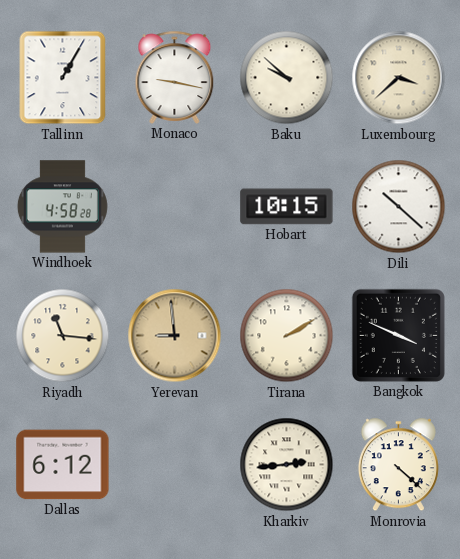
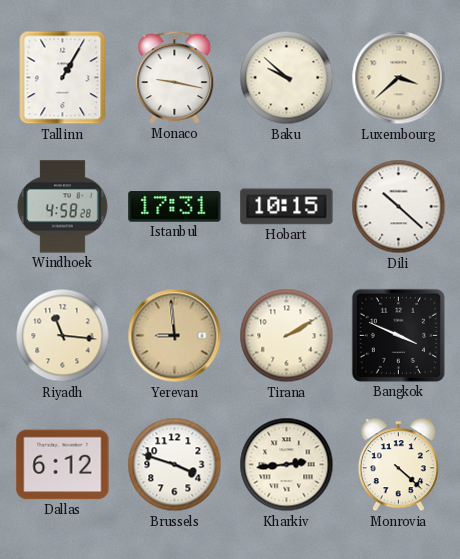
Istanbul: none -> 17:31 (175, 207)
Brussels: none -> 3:48 (175, 465)
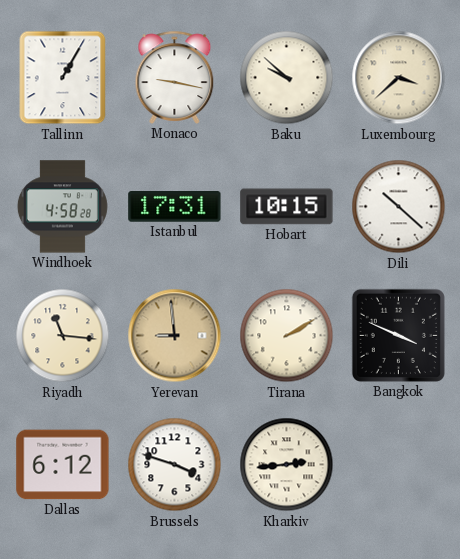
Monrovia: 4:22 -> none (398, 465)
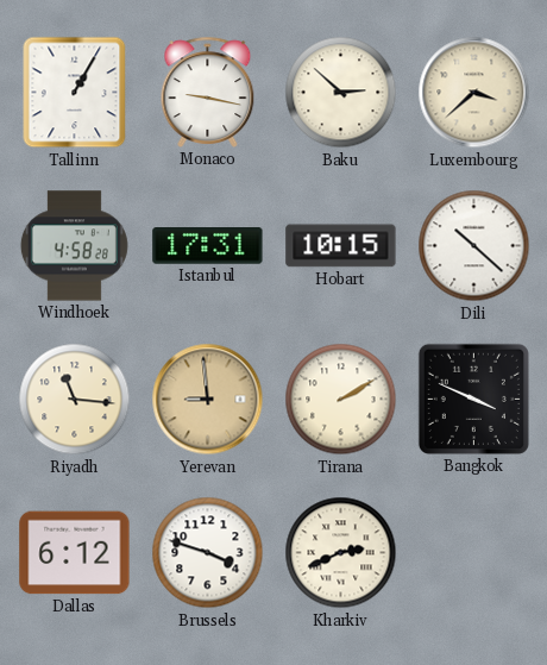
Baku: 9:52 -> 2:52 (341, 93)
Kharkiv: 2:44 -> 2:41 (341, 553)
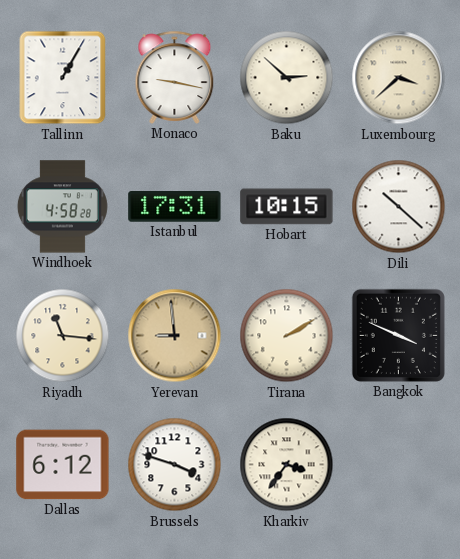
Kharkiv: 2:41 -> 3:36 (287, 465)
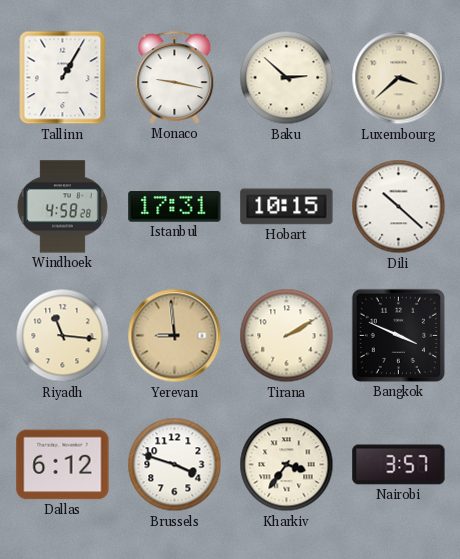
Nairobi: none -> 3:57 (399, 465)
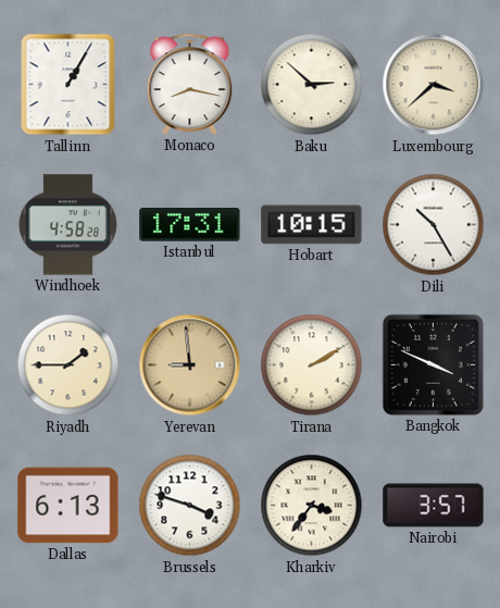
Monaco: 9:17 -> 8:17 (190, 84)
Dili: 10:22 -> 10:25 (434, 225)
Riyadh: 11:16 -> 1:45 (68, 365)
Dallas: 6:12 -> 6:13 (68, 506)
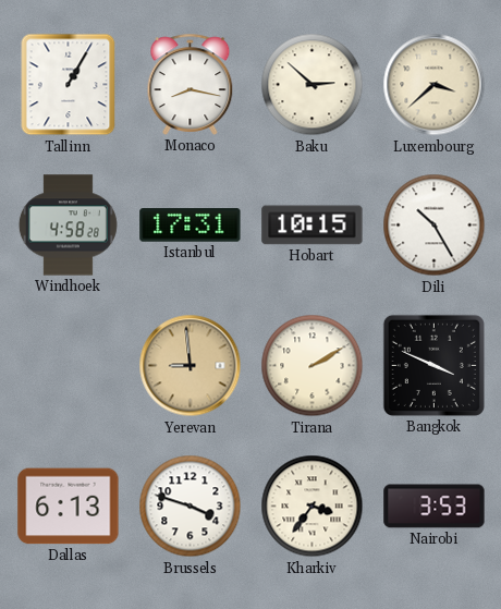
Riyadh: 1:45 -> none (68, 365)
Nairobi: 3:57 -> 3:53 (435, 507)
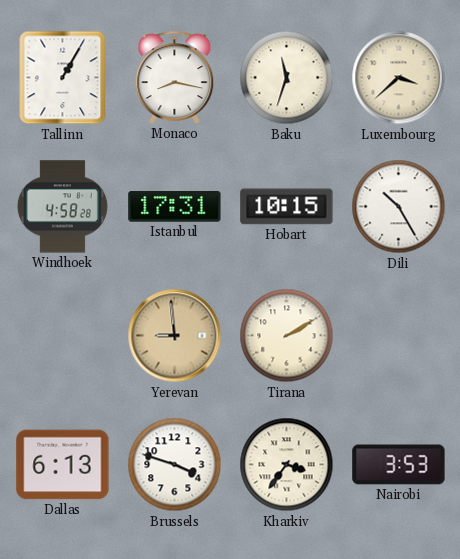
Baku: 2:52 -> 11:33 (287, 78)
Bangkok: 3:49 -> none (433, 365)
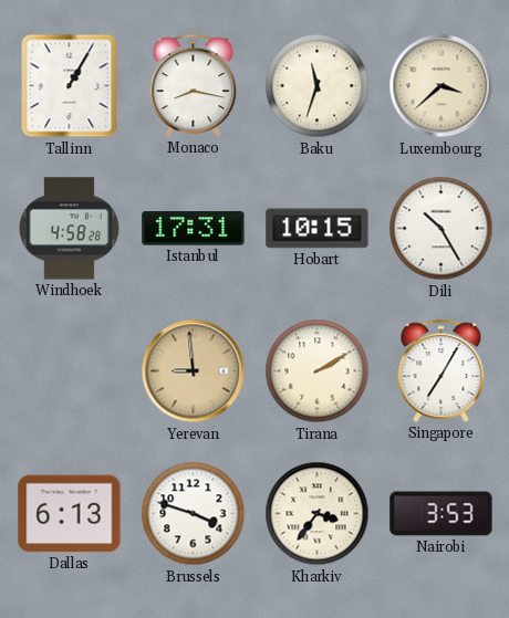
Singapore: none -> 7:05 (442, 370)
